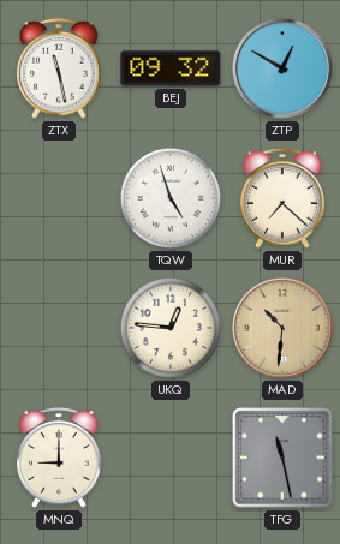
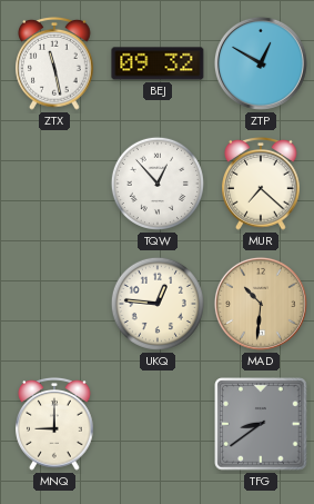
TQW: 4:57 -> 12:53 (158, 184)
TFG: 11:28 -> 8:39 (261, 424)
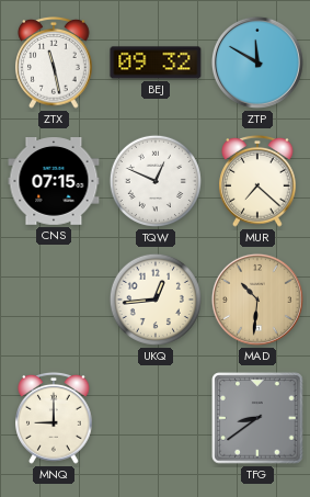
ZTP: 12:50 -> 11:50 (257, 63)
CNS: none -> 07:15 (54, 182)
TQW: 12:53 -> 12:49 (156, 181)
UKQ: 12:46 -> 12:44 (156, 300)
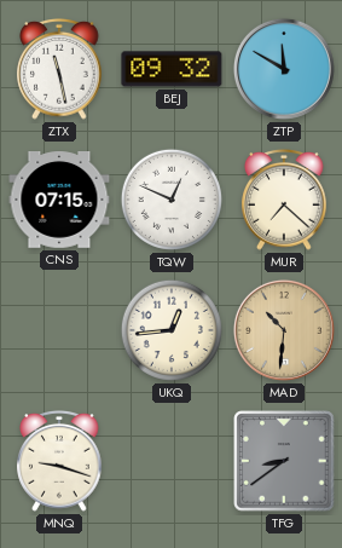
MNQ: 9:00 -> 9:18 (59, 461)
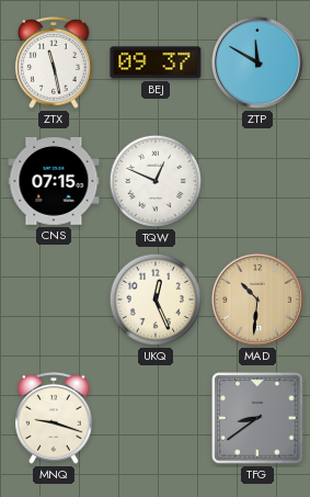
BEJ: 09:32 -> 09:37 (156, 63)
MUR: 7:22 -> none (284, 200)
UKQ: 12:44 -> 12:26 (156, 300)
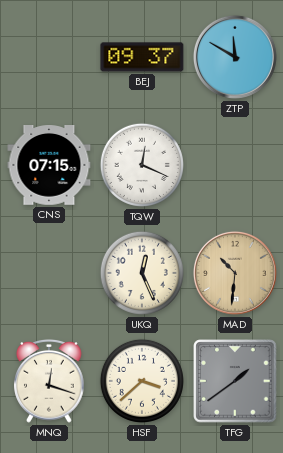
ZTX: 11:28 -> none (54, 63)
TQW: 12:49 -> 12:19 (142, 165)
MNQ: 9:18 -> 12:18 (49, 381)
HSF: none -> 3:38 (142, 381)
TFG: 8:39 -> 1:39 (235, 381)
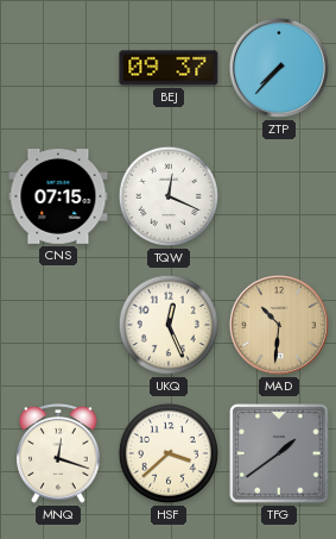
ZTP: 11:50 -> 7:37 (279, 68)
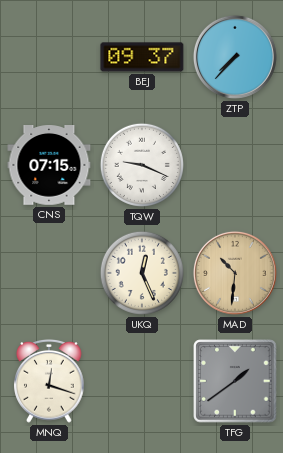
TQW: 12:19 -> 9:19 (142, 165)
HSF: 3:38 -> none (169, 453)
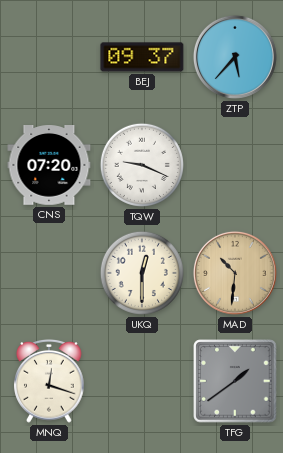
ZTP: 7:37 -> 5:37 (235, 57)
CNS: 07:15 -> 07:20 (49, 166)
UKQ: 12:26 -> 12:30 (142, 273)
